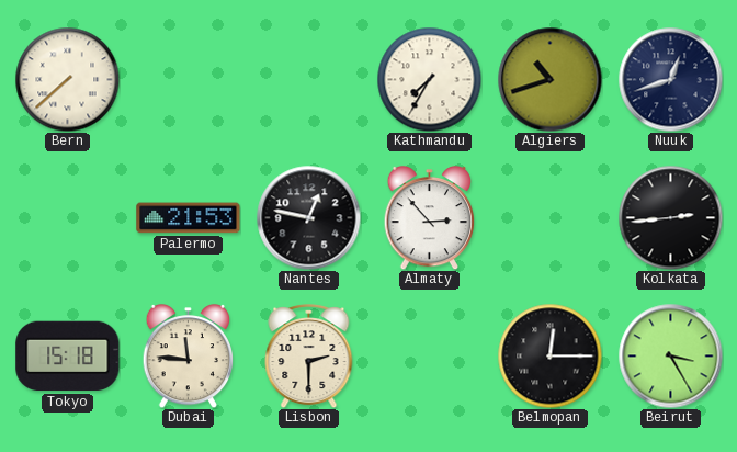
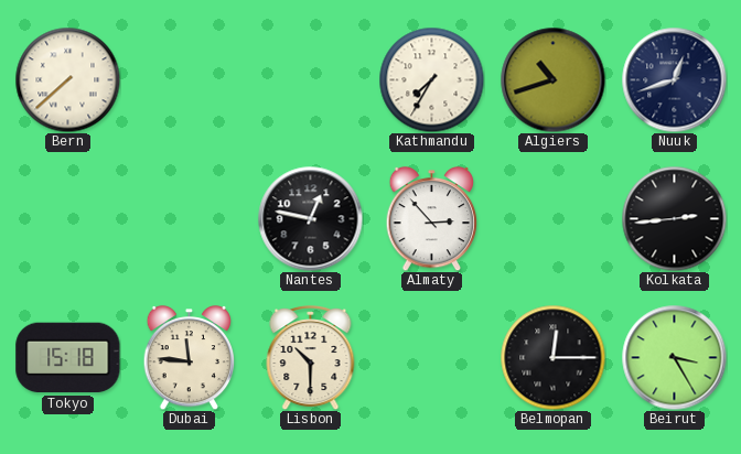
Palermo: 21:53 -> none (189, 218)
Lisbon: 2:30 -> 10:30 (311, 358)
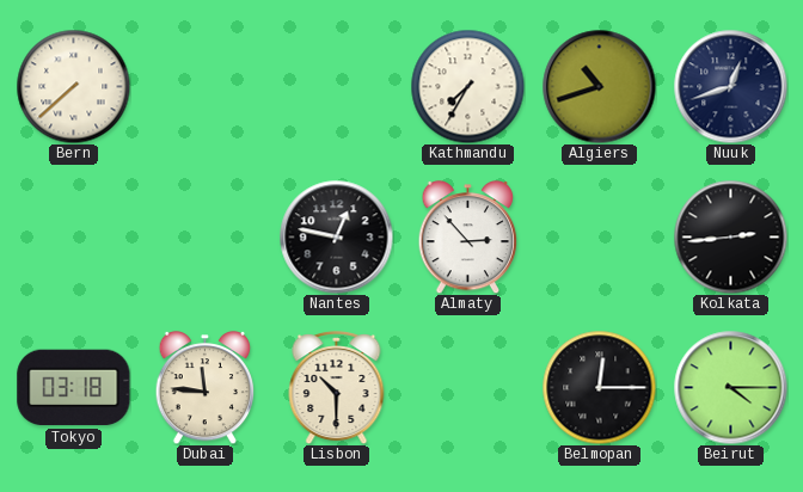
Tokyo: 15:18 -> 03:18 (74, 388)
Beirut: 3:25 -> 4:15 (730, 387)
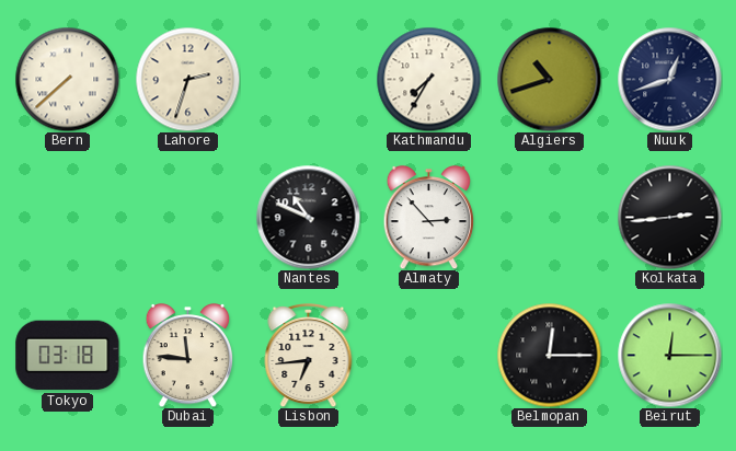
Lahore: none -> 2:33 (187, 79)
Nantes: 12:47 -> 10:49 (308, 217)
Lisbon: 10:30 -> 6:44 (309, 356)
Beirut: 4:15 -> 12:15 (669, 355)
